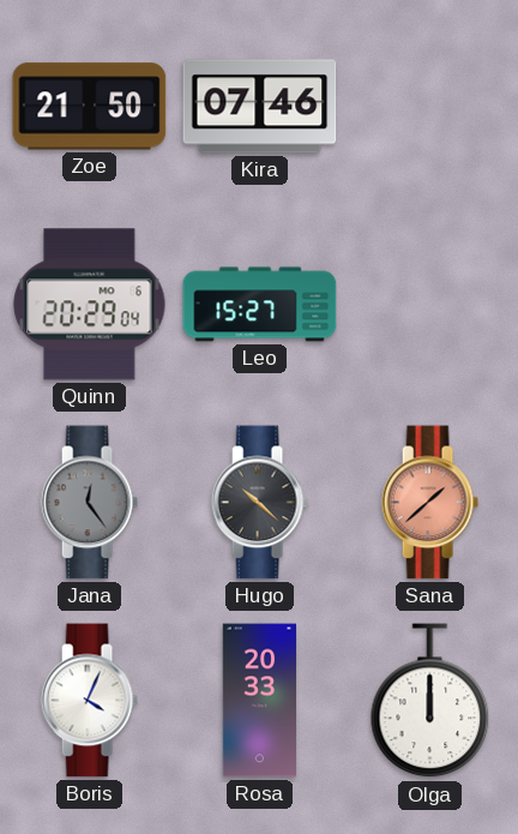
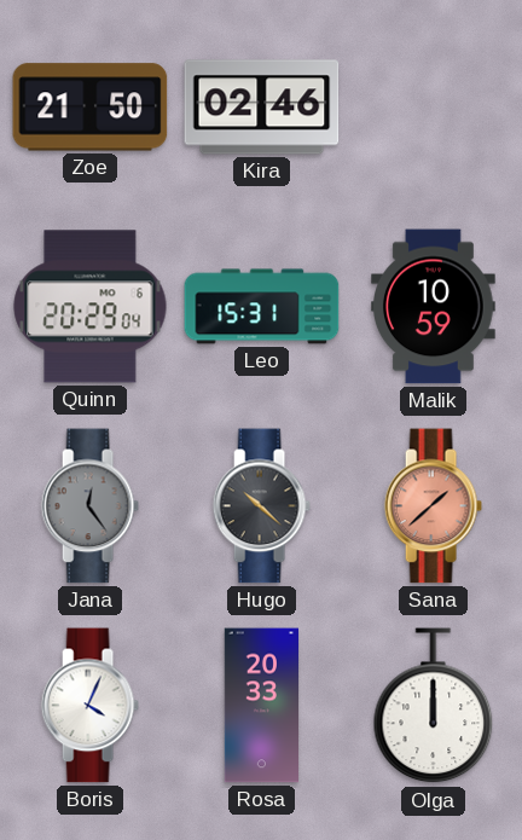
Kira: 07:46 -> 02:46 (262, 108)
Leo: 15:27 -> 15:31 (262, 307)
Malik: none -> 10:59 (434, 307)
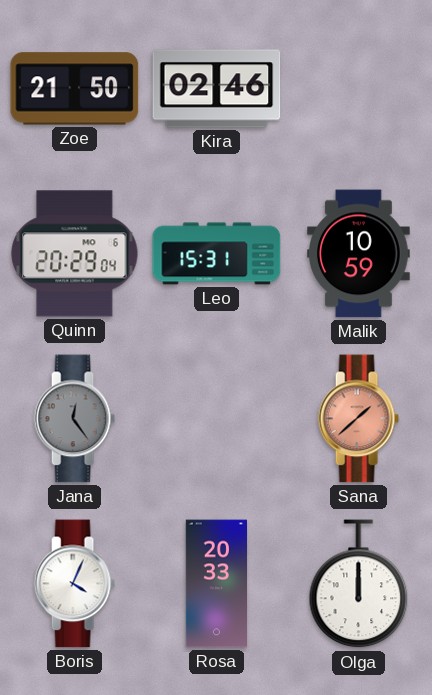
Hugo: 10:22 -> none (261, 506)
